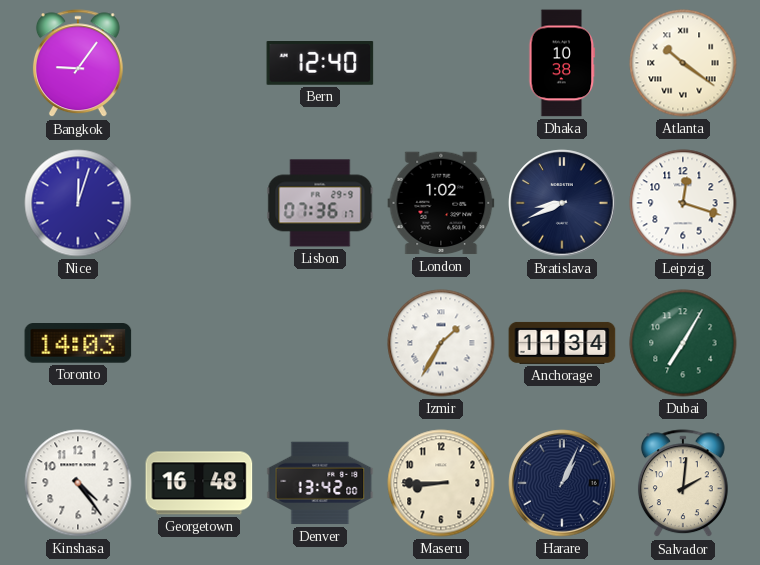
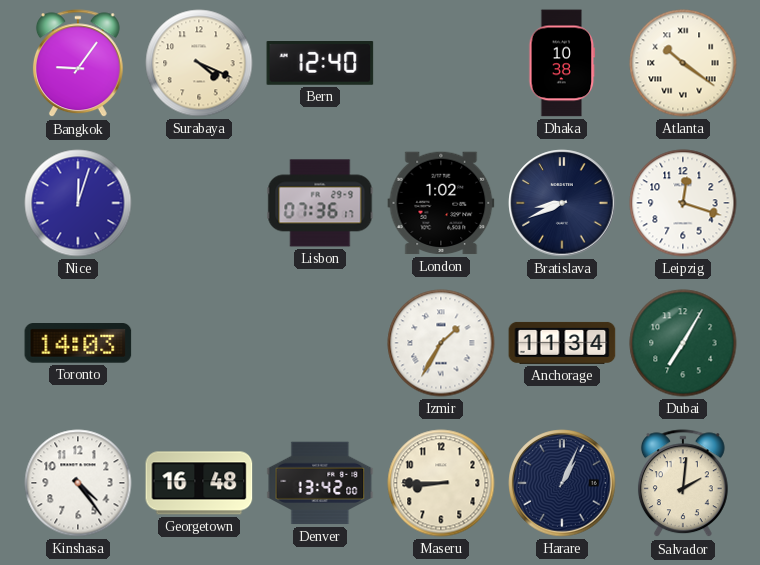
Surabaya: none -> 4:19 (199, 63)
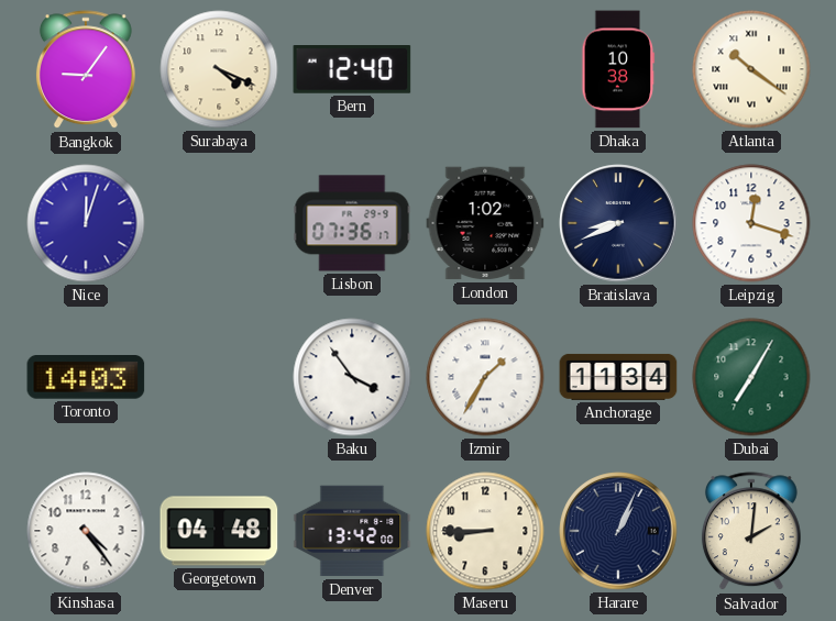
Baku: none -> 3:54 (352, 377)
Georgetown: 16:48 -> 04:48 (219, 531)
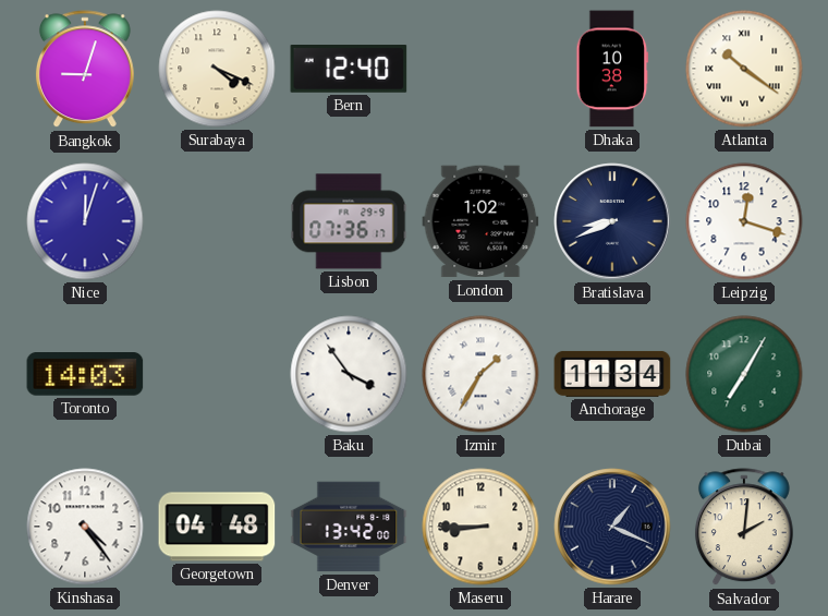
Bangkok: 9:06 -> 9:03 (85, 70)
Harare: 1:04 -> 1:19 (612, 527)
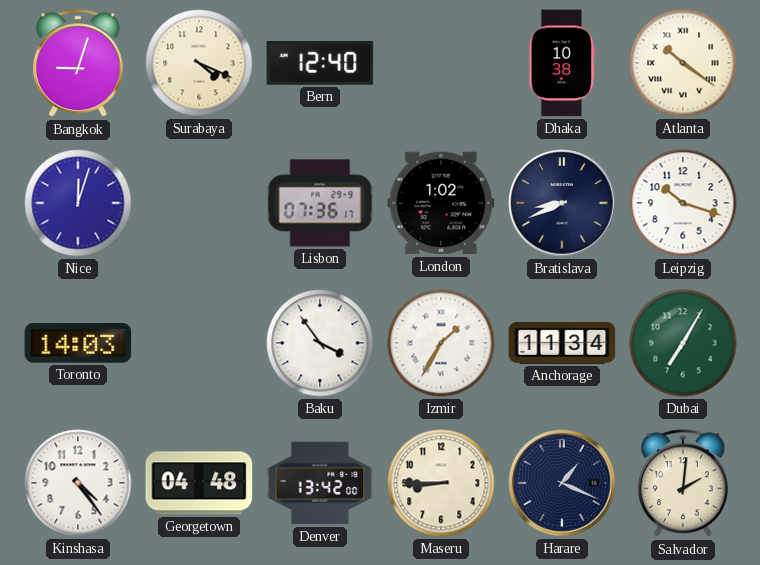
Leipzig: 12:18 -> 10:18 (683, 203)
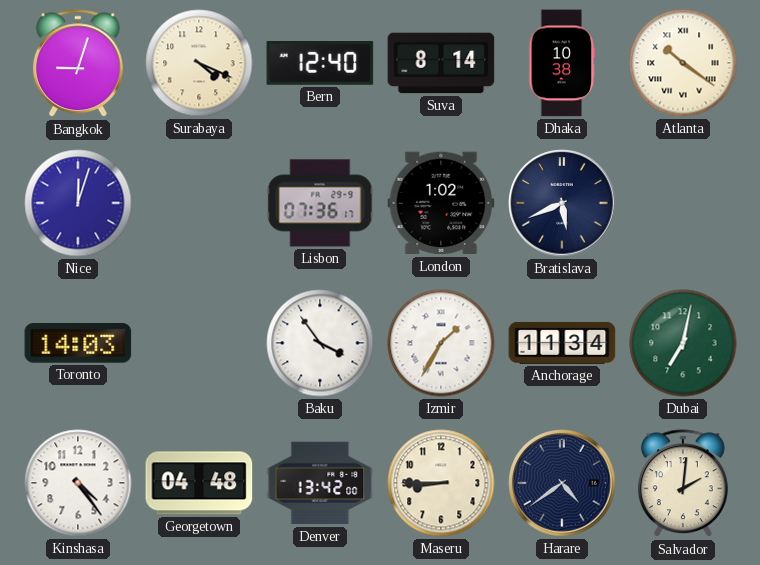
Suva: none -> 8:14 (441, 63)
Bratislava: 8:41 -> 5:41 (562, 203)
Leipzig: 10:18 -> none (683, 203)
Dubai: 7:05 -> 7:02 (683, 343)
Harare: 1:19 -> 4:39 (562, 483)
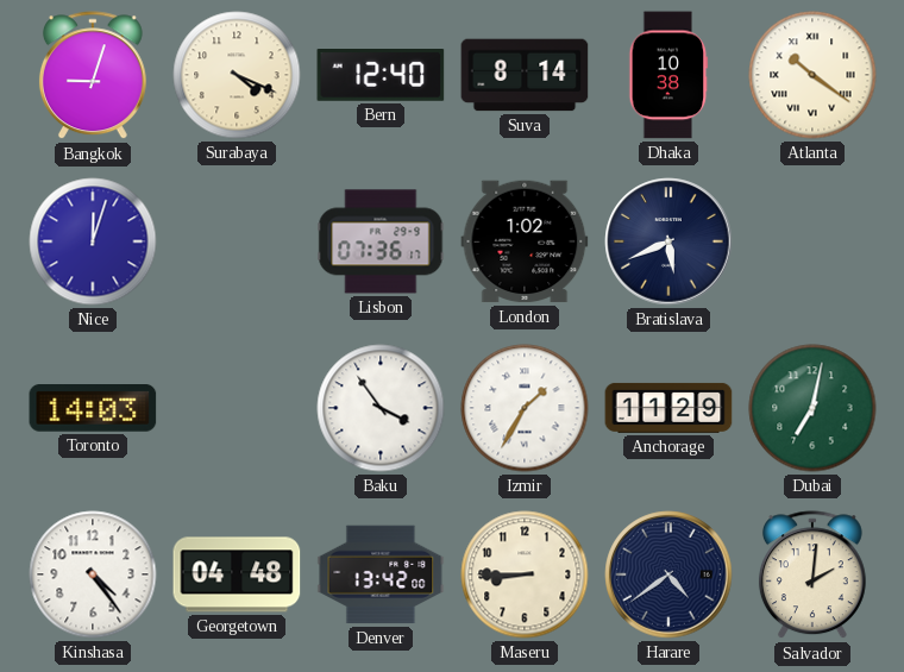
Anchorage: 11:34 -> 11:29 (668, 408)
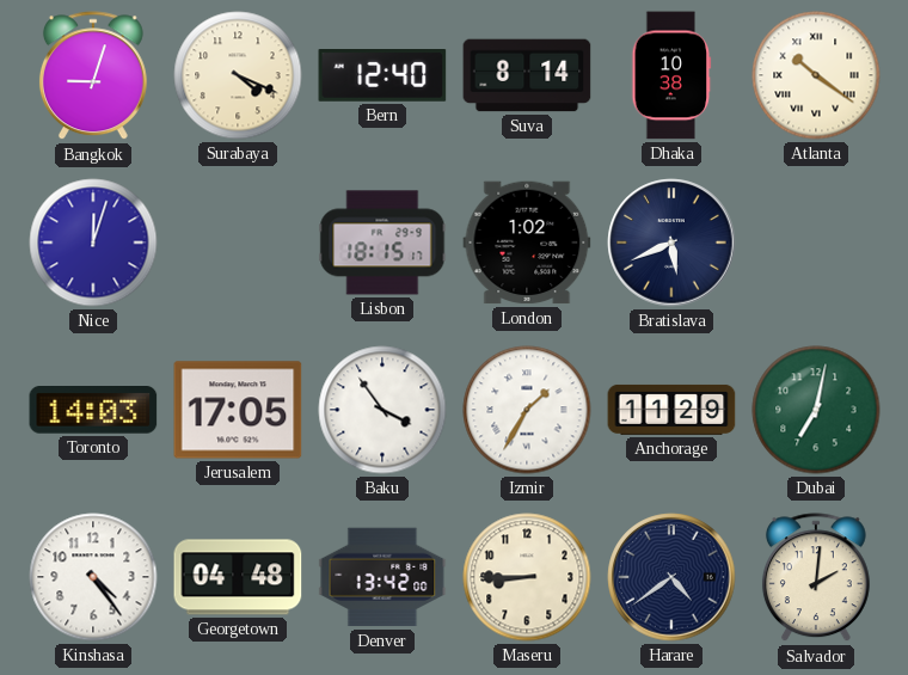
Lisbon: 07:36 -> 18:15 (382, 243)
Jerusalem: none -> 17:05 (238, 410)
